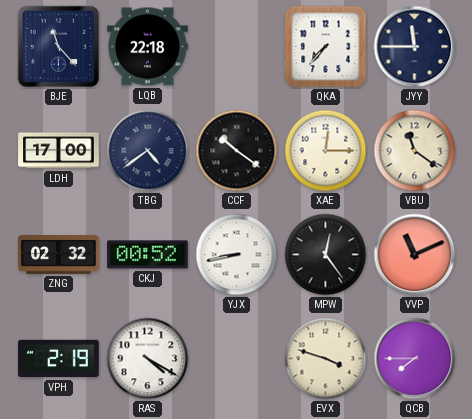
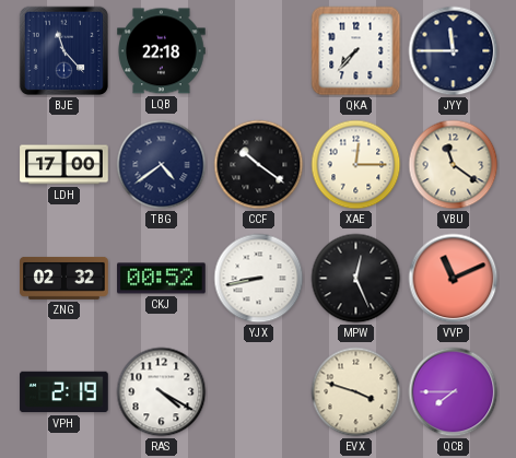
MPW: 12:24 -> 12:26 (356, 279)
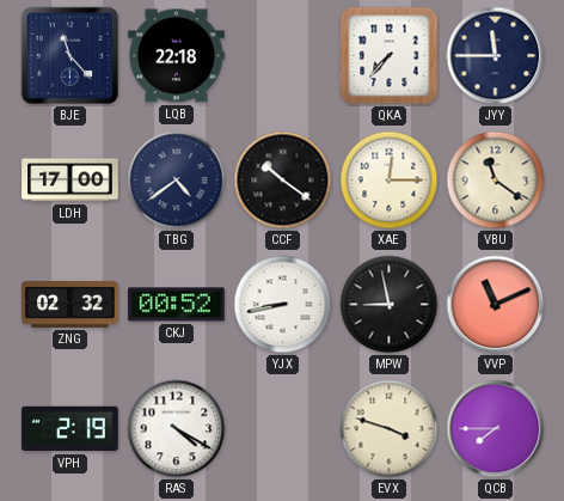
MPW: 12:26 -> 8:58 (390, 305)
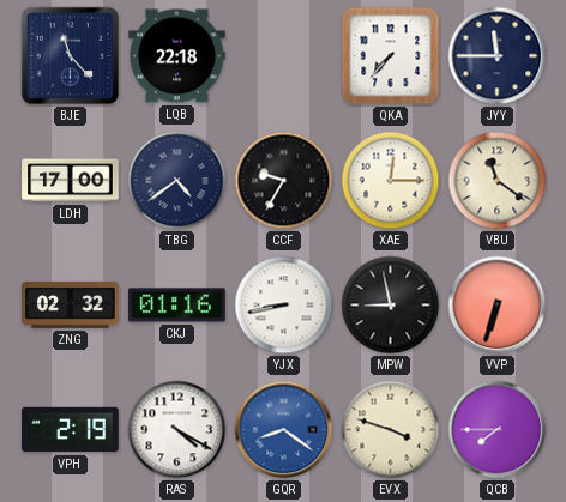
CCF: 10:21 -> 9:35 (284, 181)
CKJ: 00:52 -> 01:16 (177, 306)
VVP: 11:11 -> 6:33 (498, 306)
GQR: none -> 8:21 (284, 430)
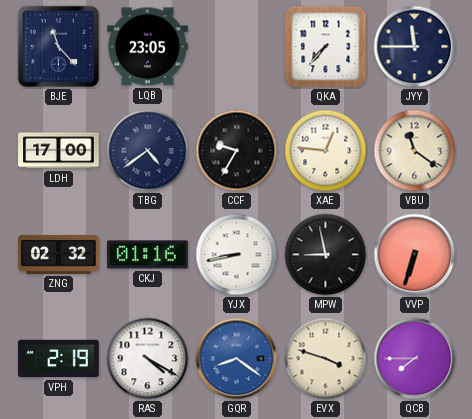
LQB: 22:18 -> 23:05 (148, 47)
XAE: 12:15 -> 12:46 (326, 151)
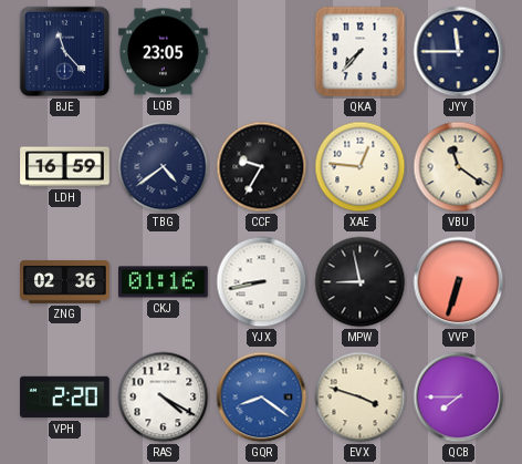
LDH: 17:00 -> 16:59 (65, 167)
ZNG: 02:32 -> 02:36 (65, 281)
VPH: 2:19 -> 2:20 (65, 398)
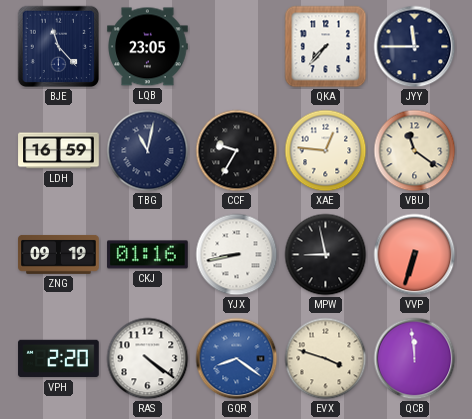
TBG: 4:39 -> 11:02 (148, 151)
ZNG: 02:36 -> 09:19 (59, 254)
RAS: 4:20 -> 4:21 (148, 359)
QCB: 7:45 -> 11:59 (415, 359)
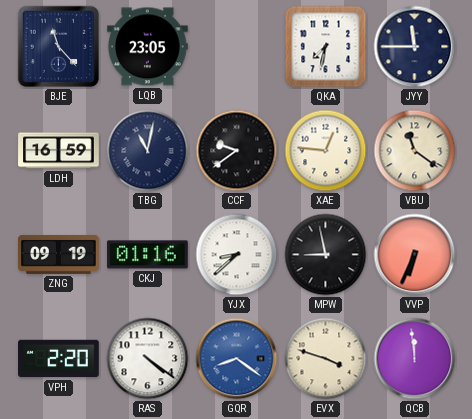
QKA: 7:37 -> 7:32 (326, 47)
CCF: 9:35 -> 9:39 (237, 151)
YJX: 8:43 -> 8:38 (237, 255)
VVP: 6:33 -> 6:34 (415, 255)
